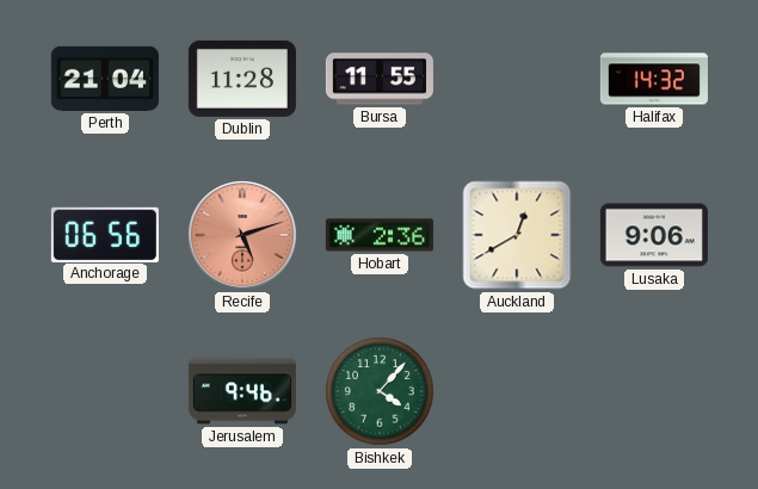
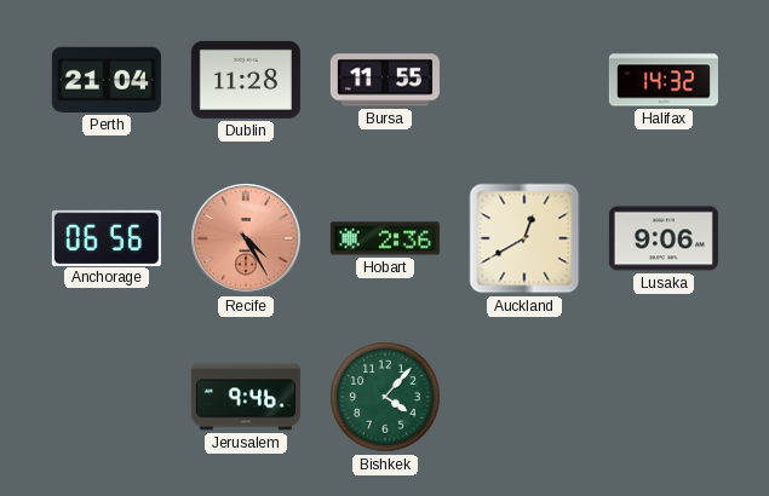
Recife: 5:12 -> 4:25 (246, 238)
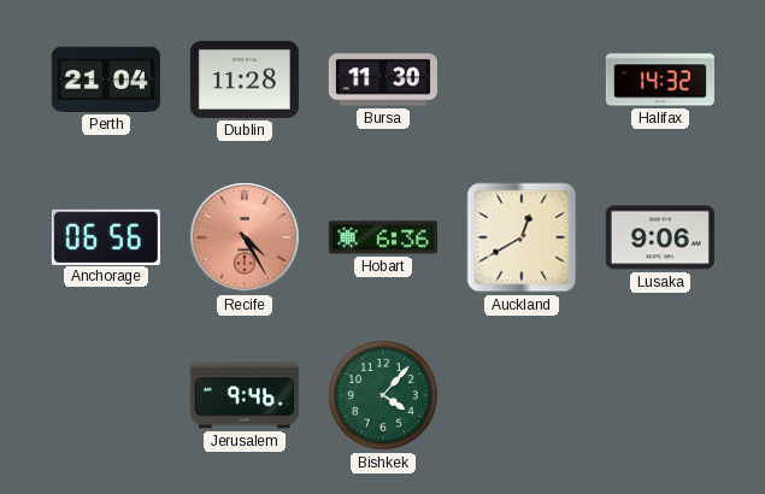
Bursa: 11:55 -> 11:30 (383, 80)
Hobart: 2:36 -> 6:36 (383, 237)
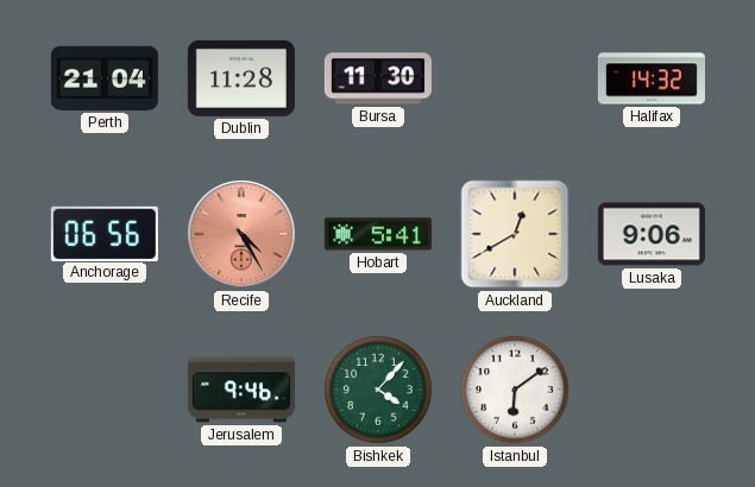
Hobart: 6:36 -> 5:41 (378, 234)
Istanbul: none -> 6:09 (515, 390)
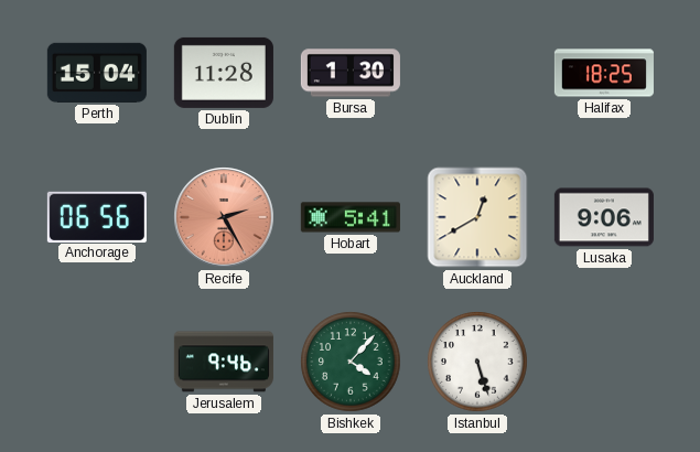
Perth: 21:04 -> 15:04 (97, 73)
Bursa: 11:30 -> 1:30 (351, 73)
Halifax: 14:32 -> 18:25 (604, 73)
Recife: 4:25 -> 2:25 (224, 217)
Istanbul: 6:09 -> 5:27 (477, 362)
